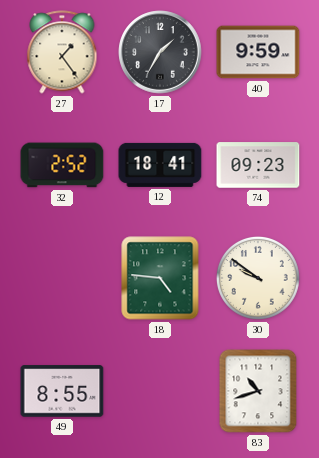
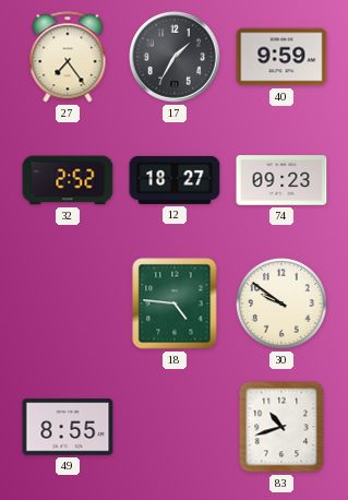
27: 1:24 -> 7:24 (68, 57)
12: 18:41 -> 18:27 (175, 180)
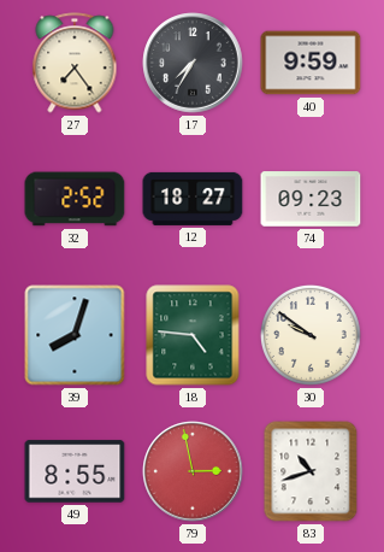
17: 1:35 -> 7:35 (193, 63)
39: none -> 8:03 (75, 335)
79: none -> 2:58 (193, 471)
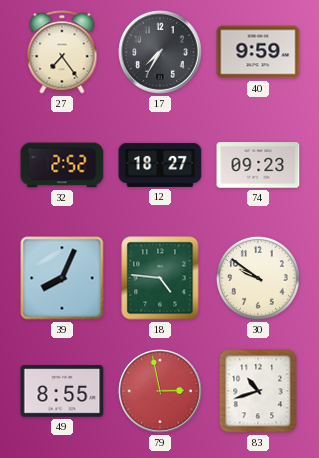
39: 8:03 -> 8:04 (62, 278)
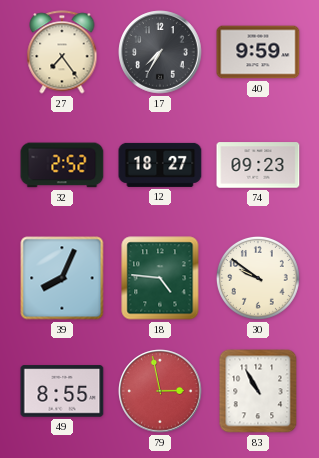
83: 10:42 -> 10:55 (258, 391)
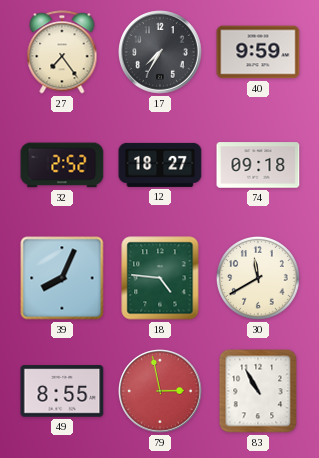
74: 09:23 -> 09:18 (258, 165)
30: 9:51 -> 11:40 (258, 278)
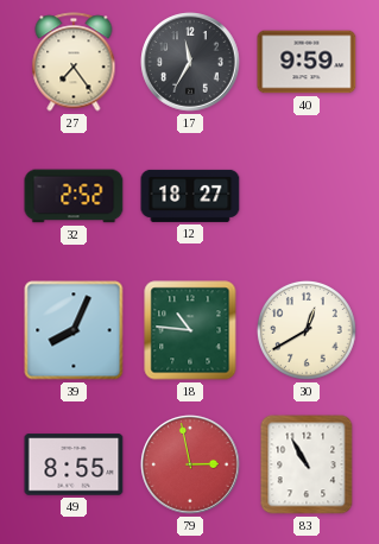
17: 7:35 -> 11:35 (190, 62)
74: 09:18 -> none (258, 165)
18: 4:46 -> 10:46 (190, 330)
30: 11:40 -> 12:40 (307, 330)
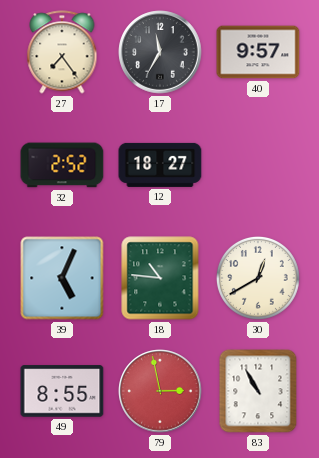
40: 9:59 -> 9:57 (258, 52)
39: 8:04 -> 5:04 (62, 278)
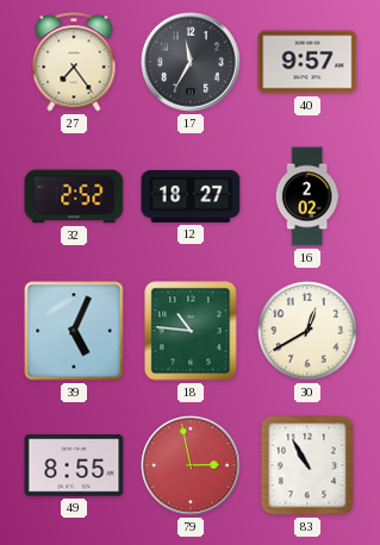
16: none -> 2:02 (307, 196)
